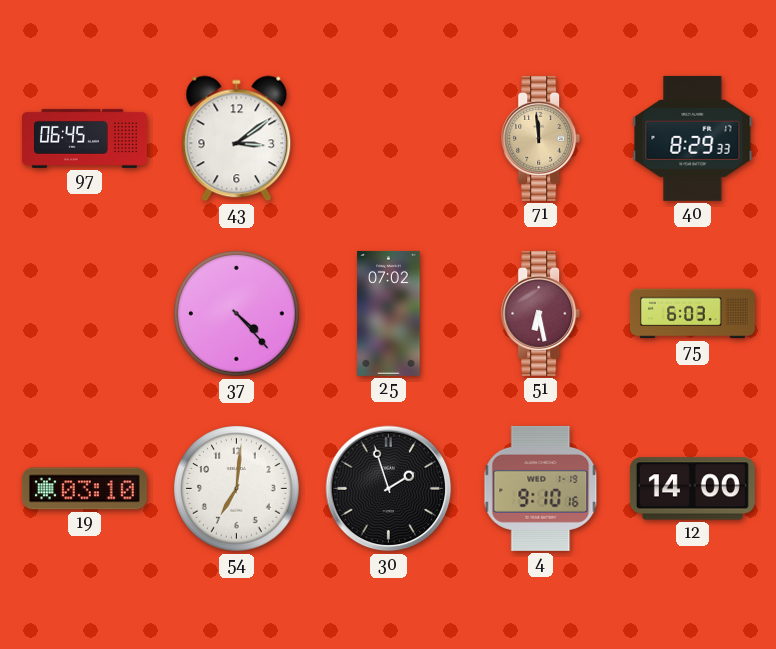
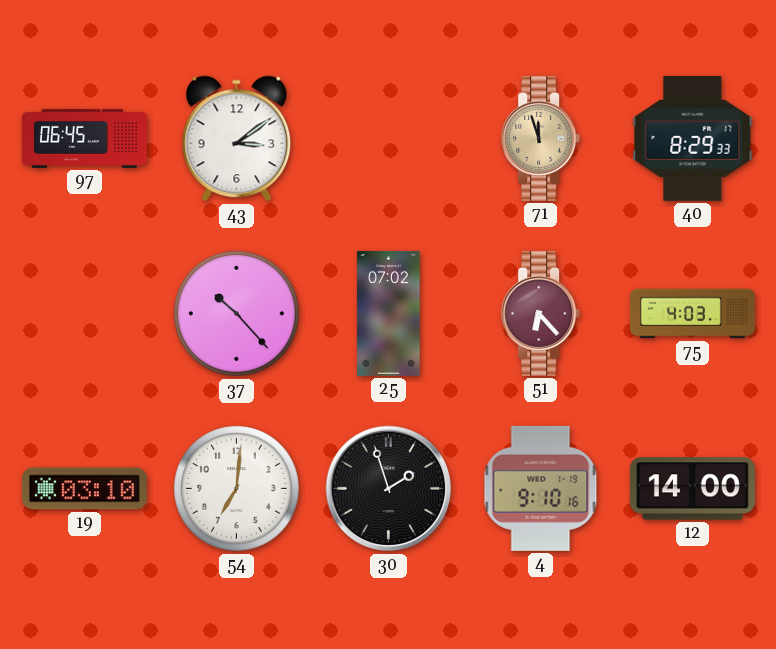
71: 11:59 -> 11:57 (541, 138)
37: 4:23 -> 10:23 (237, 314)
51: 6:28 -> 6:23 (541, 313)
75: 6:03 -> 4:03 (692, 314)
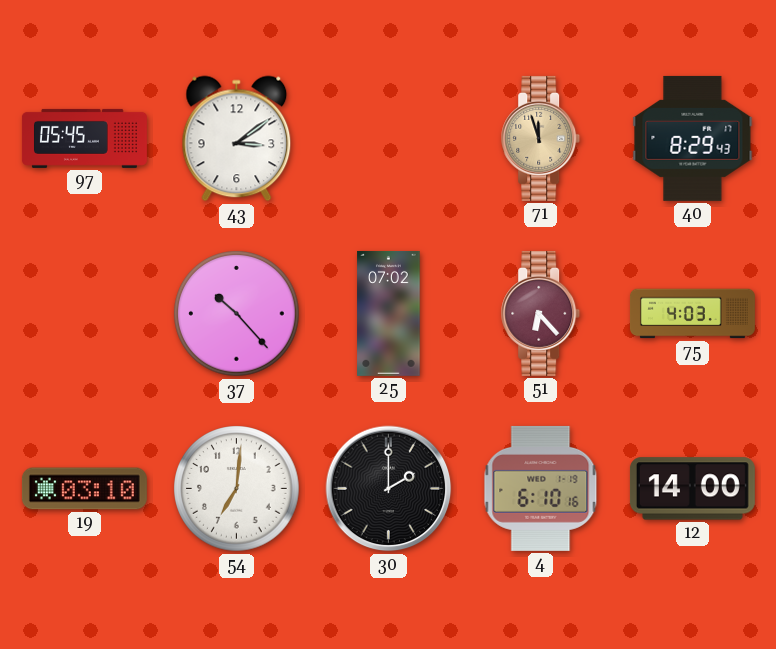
97: 06:45 -> 05:45 (84, 138)
40: 8:29:33 -> 8:29:43 (693, 138)
30: 1:57 -> 2:00 (389, 489)
4: 9:10 -> 6:10 (541, 488)
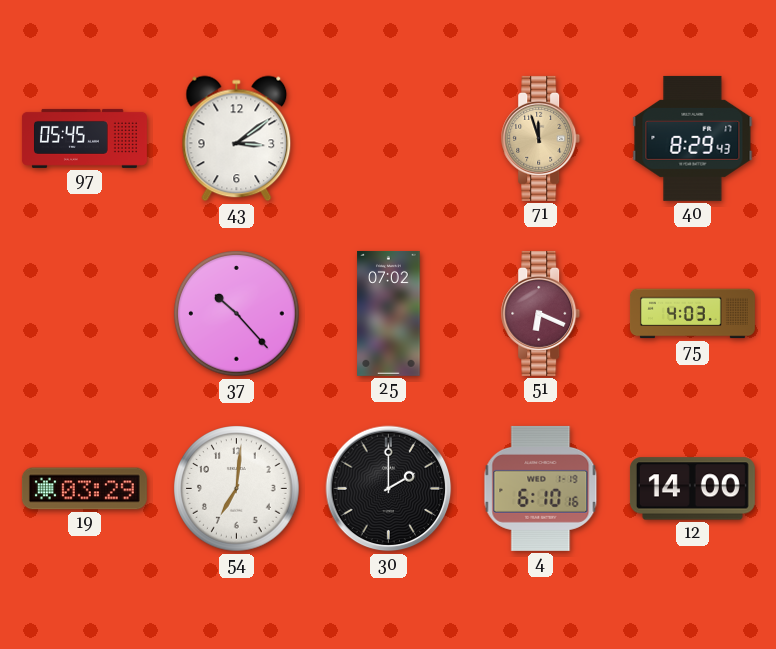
51: 6:23 -> 6:19 (541, 313)
19: 03:10 -> 03:29 (84, 489)
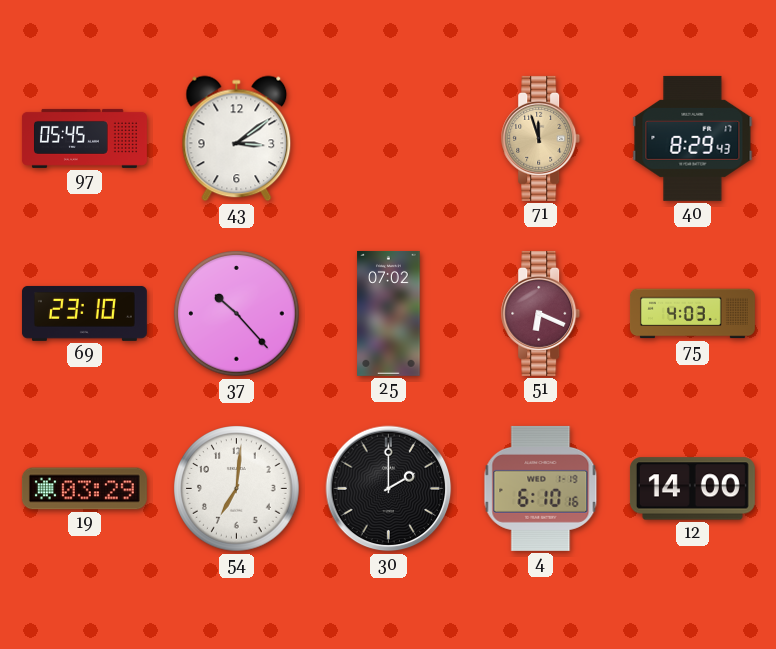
69: none -> 23:10 (84, 313)
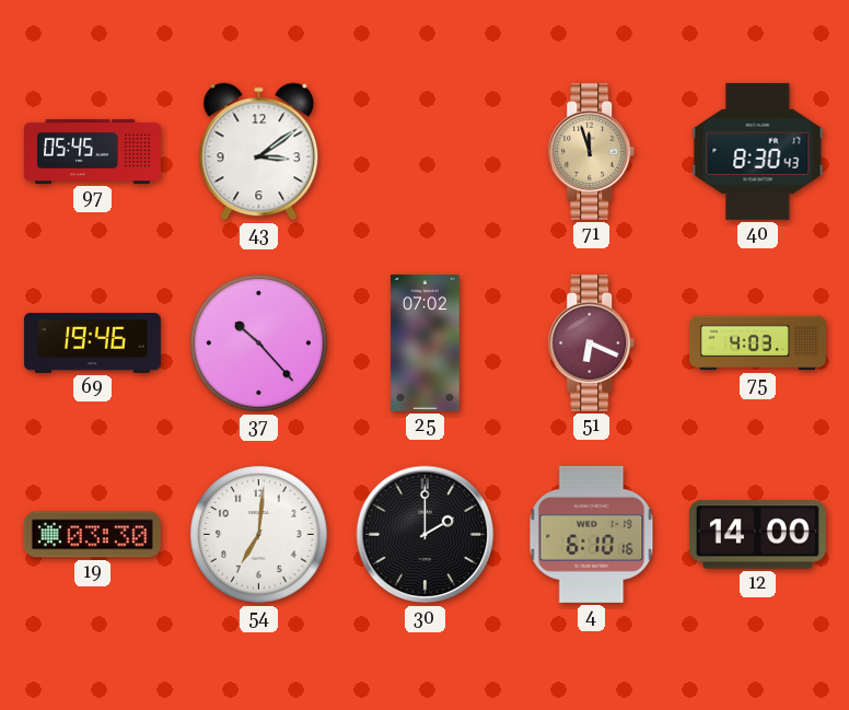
40: 8:29 -> 8:30 (758, 151)
69: 23:10 -> 19:46 (92, 342)
19: 03:29 -> 03:30 (92, 535)
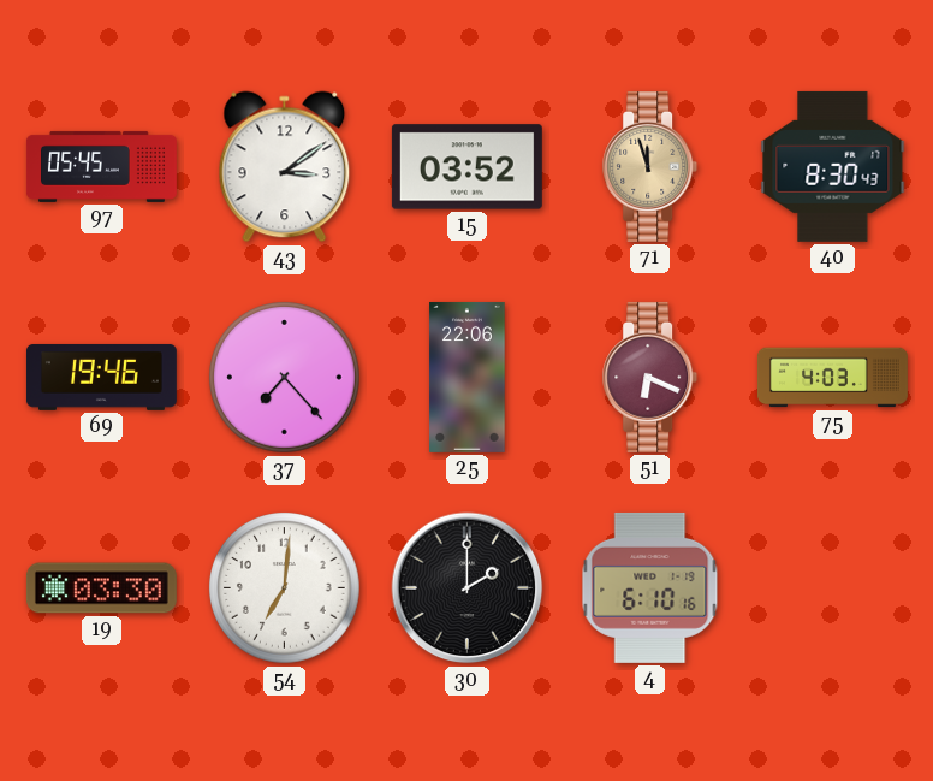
15: none -> 03:52 (466, 167)
37: 10:23 -> 7:23 (285, 378)
25: 07:02 -> 22:06 (468, 377)
12: 14:00 -> none (757, 535)
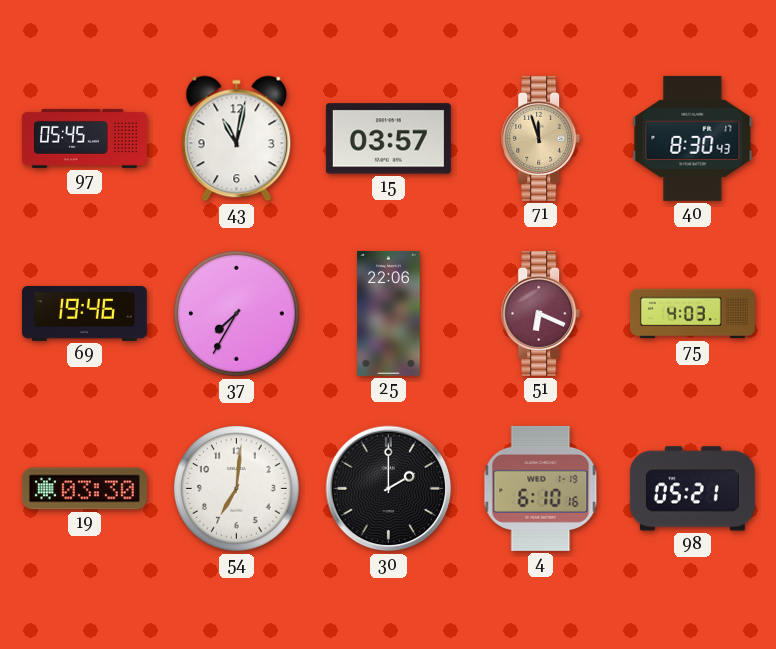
43: 3:09 -> 11:02 (237, 139)
15: 03:52 -> 03:57 (388, 139)
37: 7:23 -> 7:35 (237, 314)
98: none -> 05:21 (692, 489)
